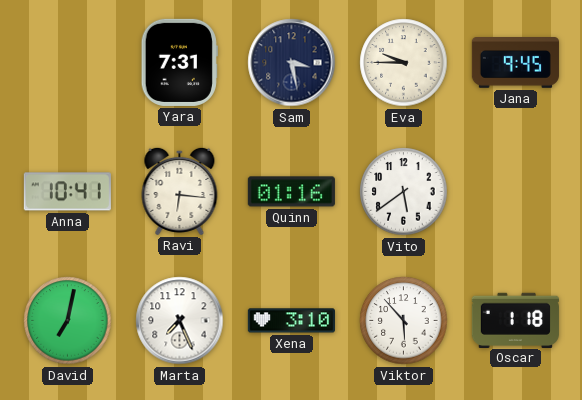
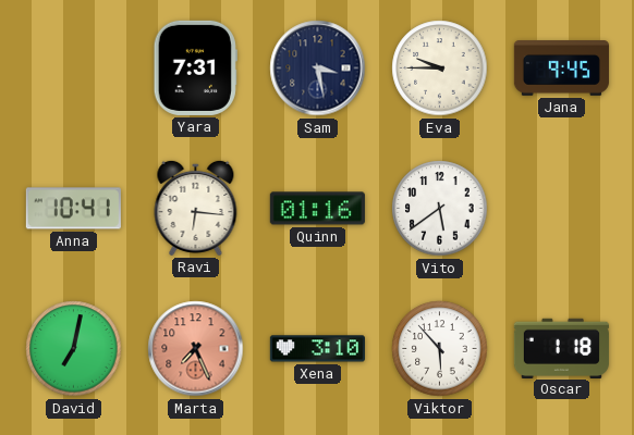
Marta dial: white -> salmon (196, 349)
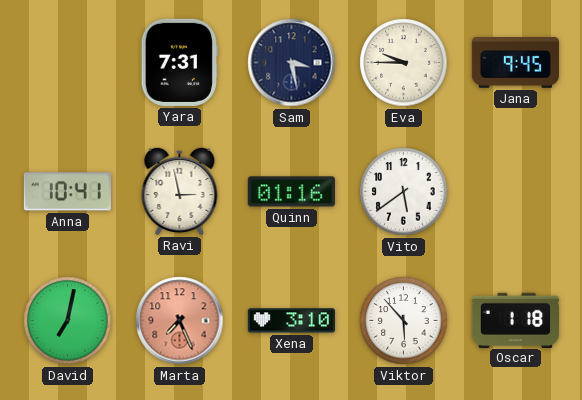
Ravi: 6:16 -> 2:58 (180, 191)
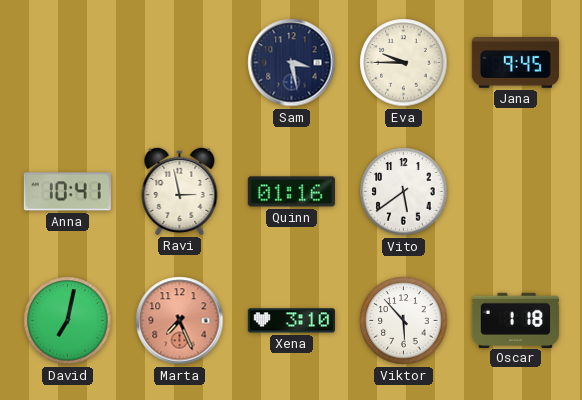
Yara: 7:31 -> none (179, 62)
